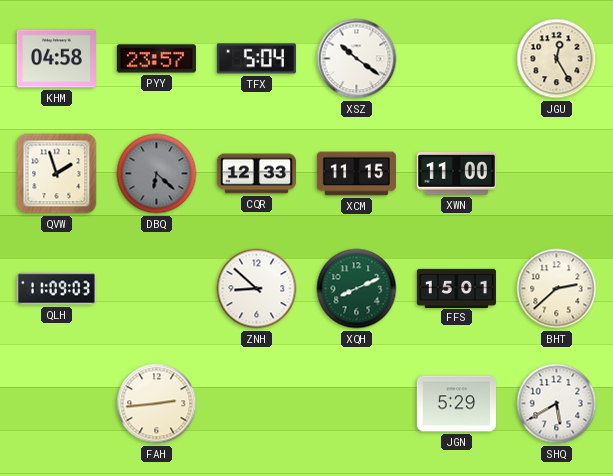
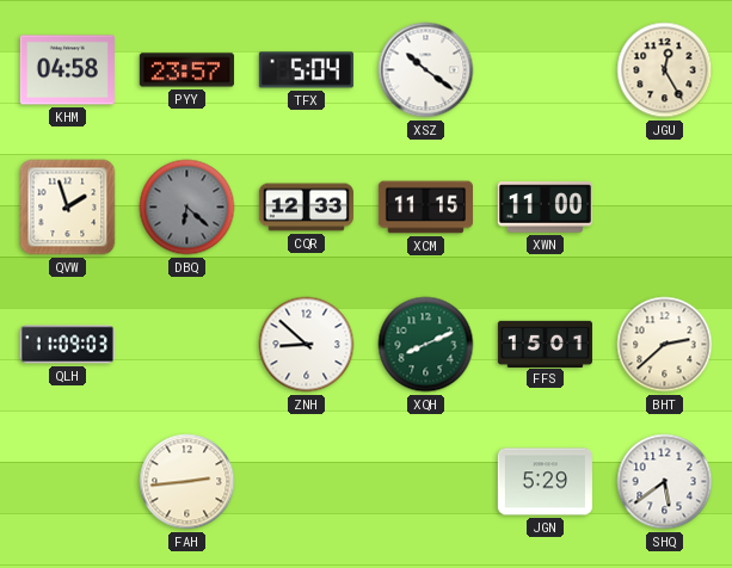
SHQ: 5:40 -> 5:39 (665, 482)
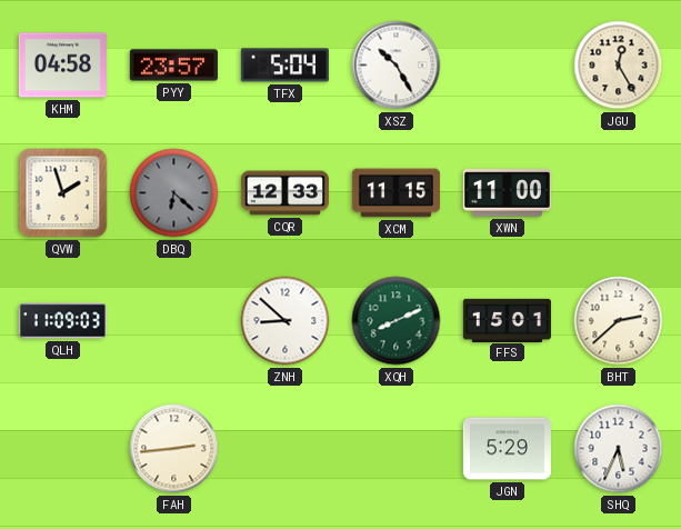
XSZ: 10:21 -> 10:25 (397, 66)
SHQ: 5:39 -> 5:34 (619, 449)
